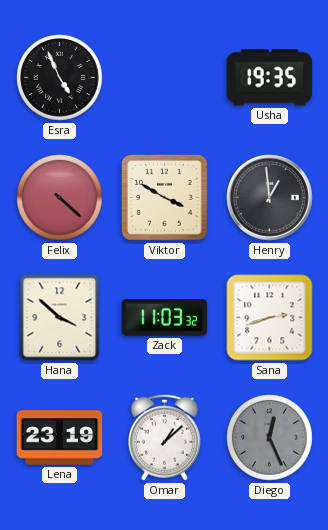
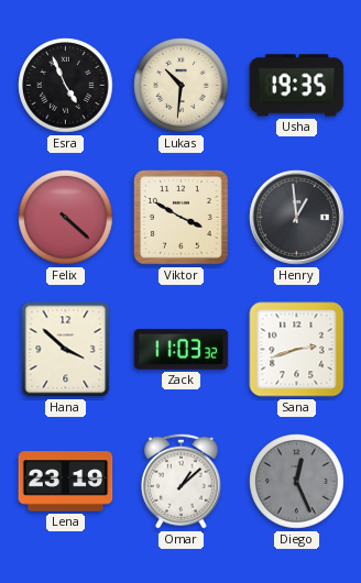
Lukas: none -> 10:31 (182, 86)
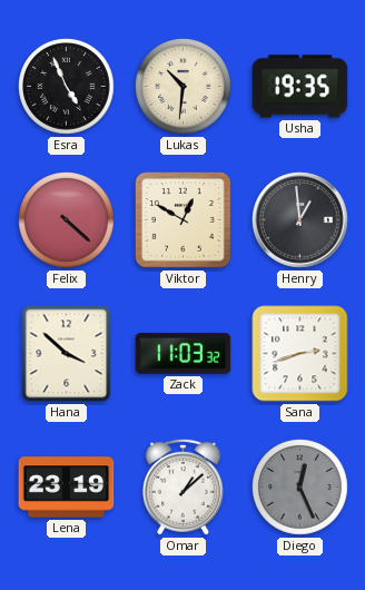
Viktor: 3:50 -> 12:50 (184, 220)
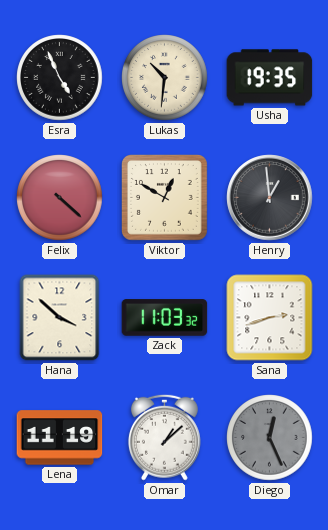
Lena: 23:19 -> 11:19 (60, 438)
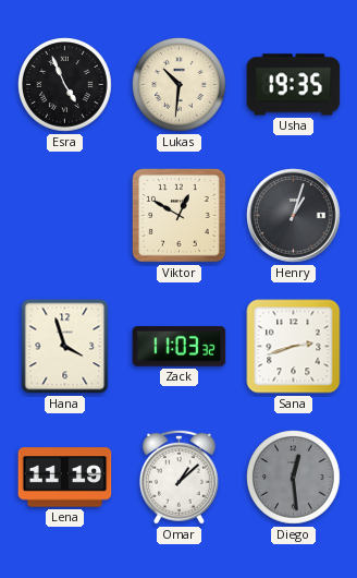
Felix: 4:22 -> none (60, 198)
Henry: 12:59 -> 1:03 (294, 216)
Hana: 3:52 -> 3:57 (65, 347)
Diego: 12:26 -> 12:29 (294, 478)
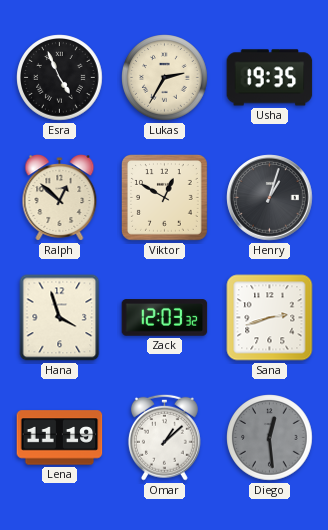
Lukas: 10:31 -> 2:35 (165, 78)
Ralph: none -> 12:52 (60, 198)
Zack: 11:03 -> 12:03 (165, 318)
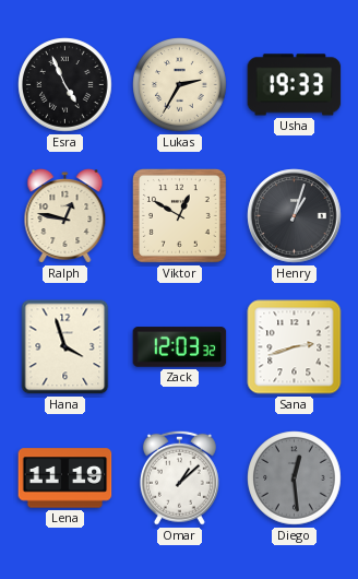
Usha: 19:35 -> 19:33 (295, 85)
Ralph: 12:52 -> 12:47 (65, 216)
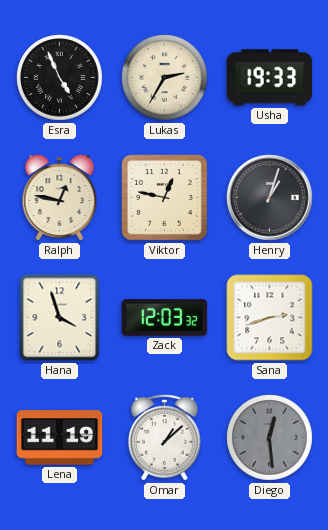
Viktor: 12:50 -> 12:47 (165, 198)
